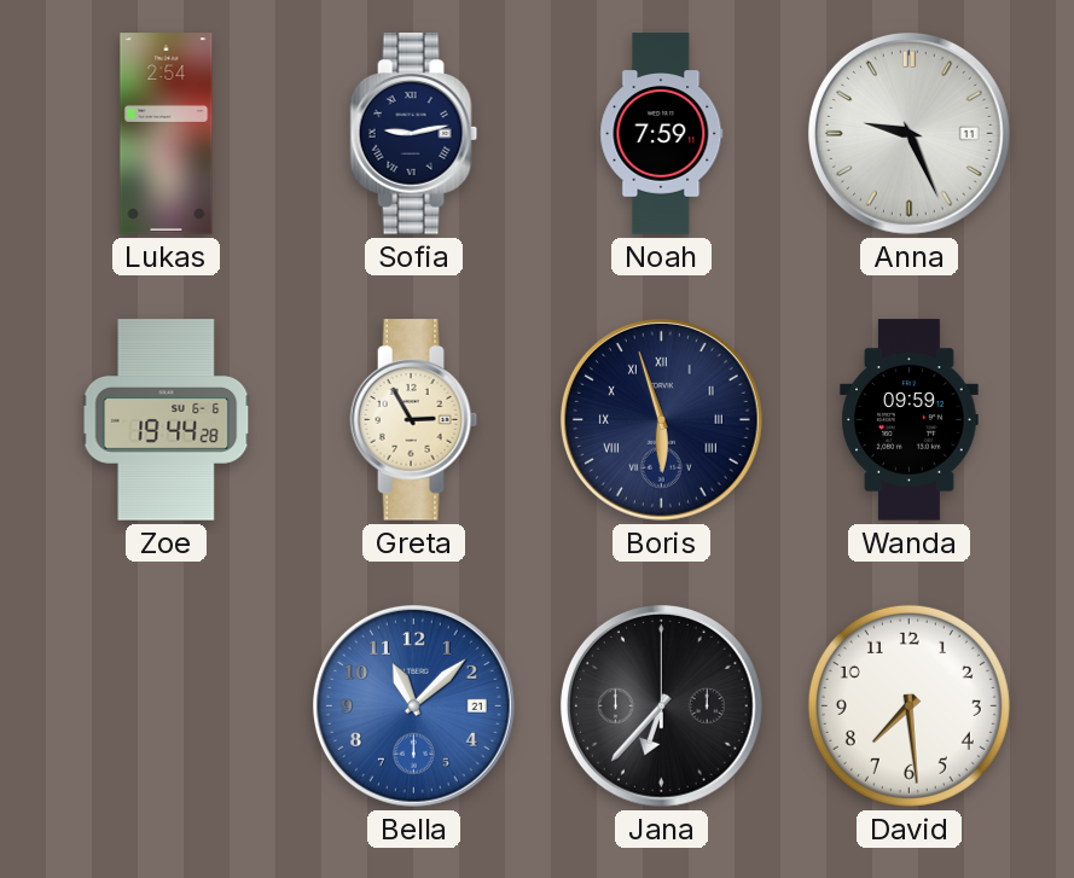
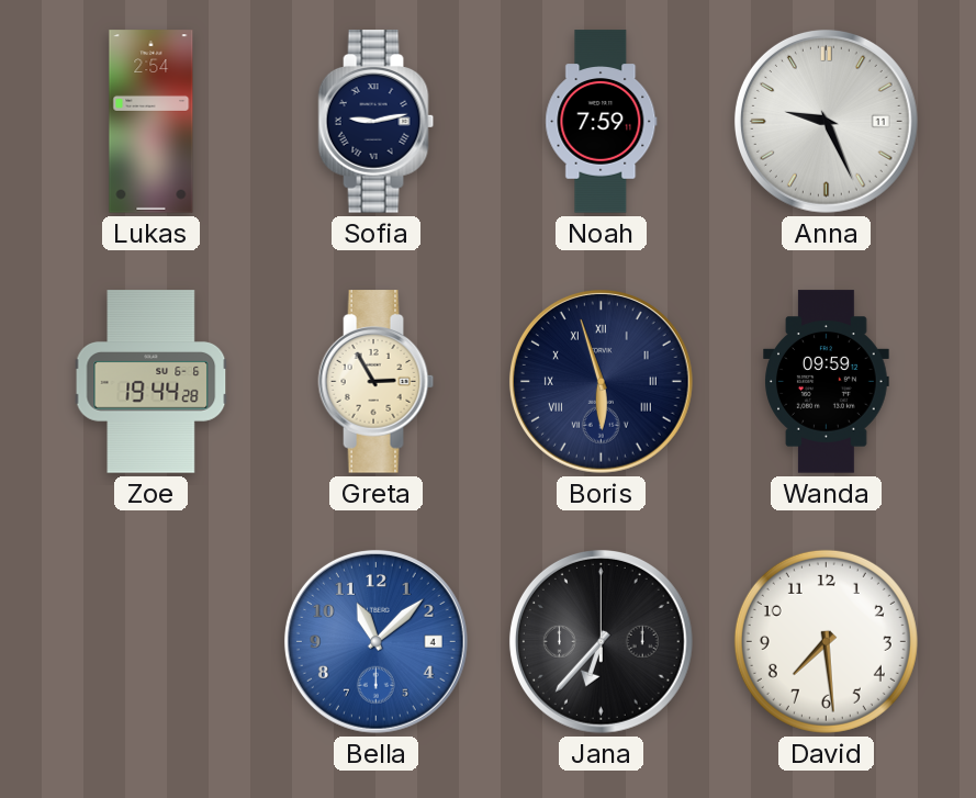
Bella date: 21 -> 4 (375, 641)
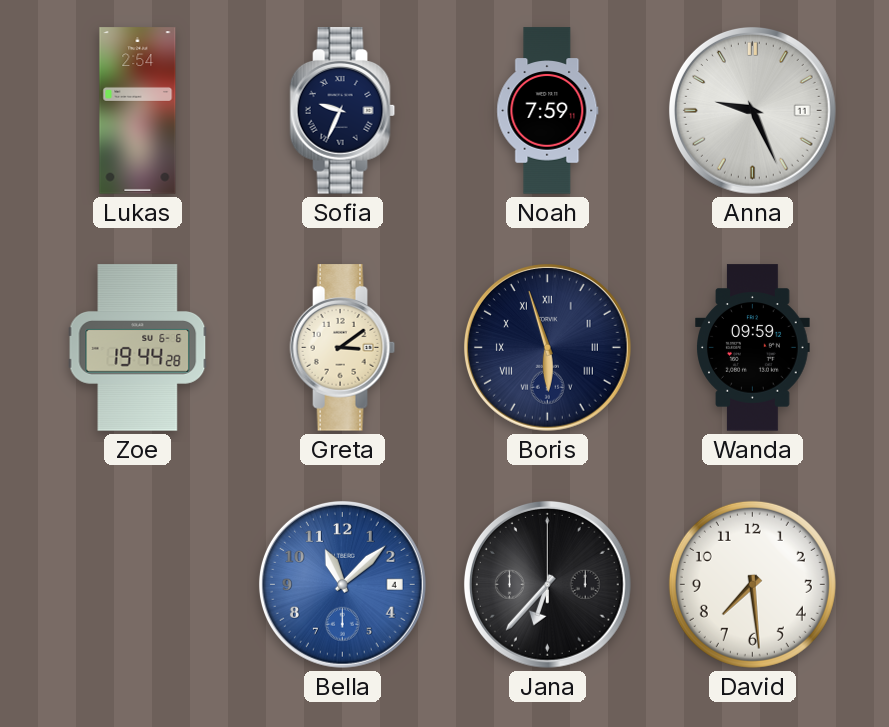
Sofia: 9:13 -> 9:34 (343, 111)
Greta: 2:55 -> 3:09 (343, 348)
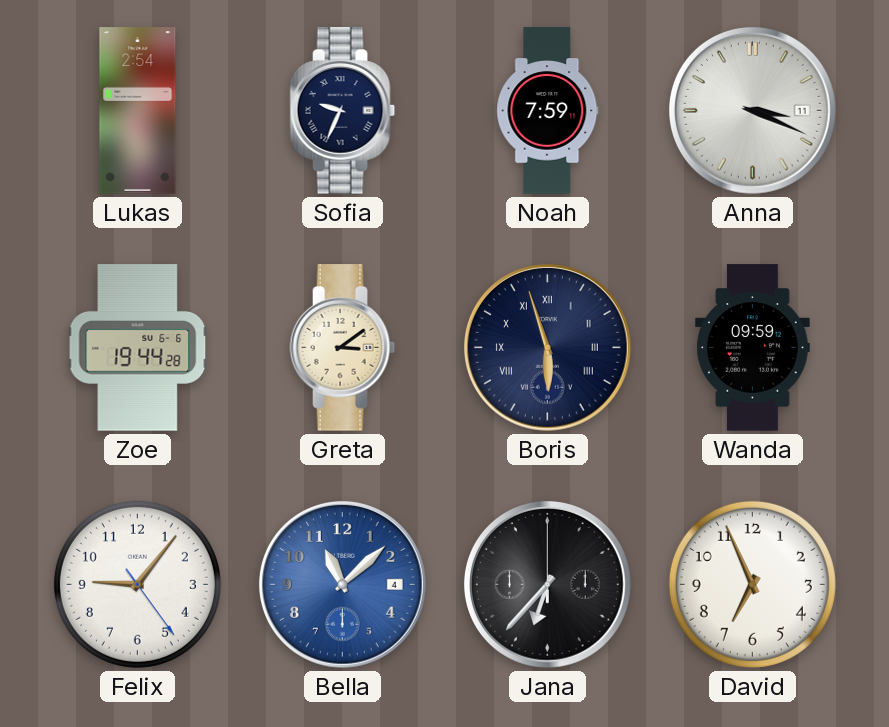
Anna: 9:26 -> 3:19 (752, 110)
Felix: none -> 9:06 (137, 584)
David: 7:29 -> 6:56 (752, 584)
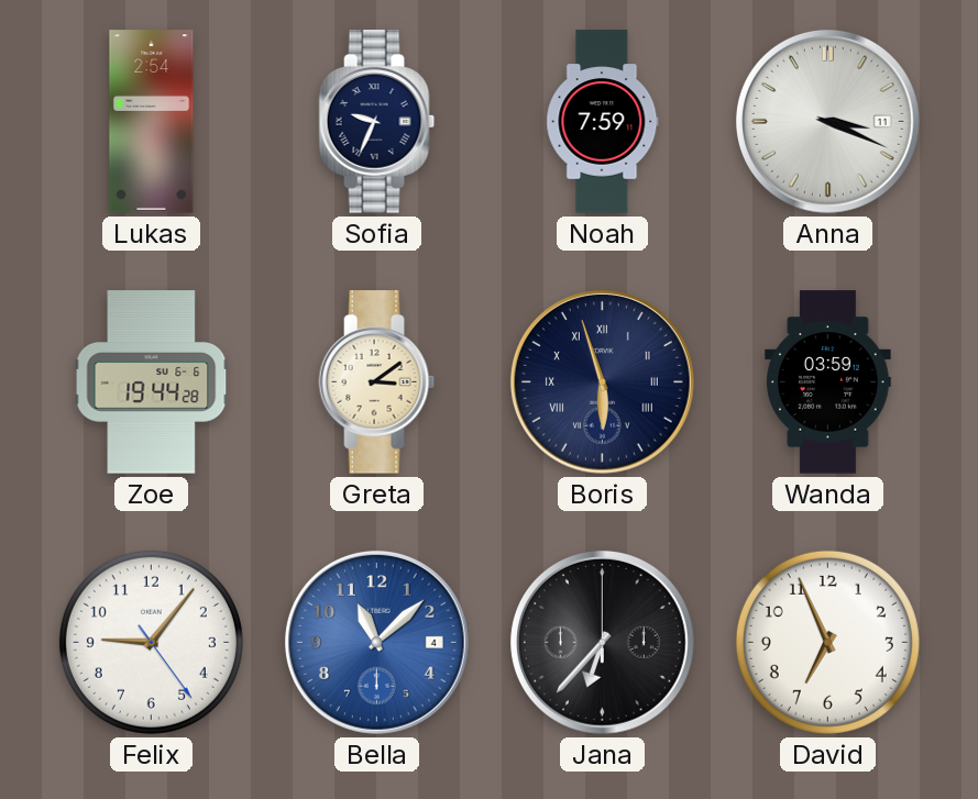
Wanda: 09:59 -> 03:59 (828, 382)
